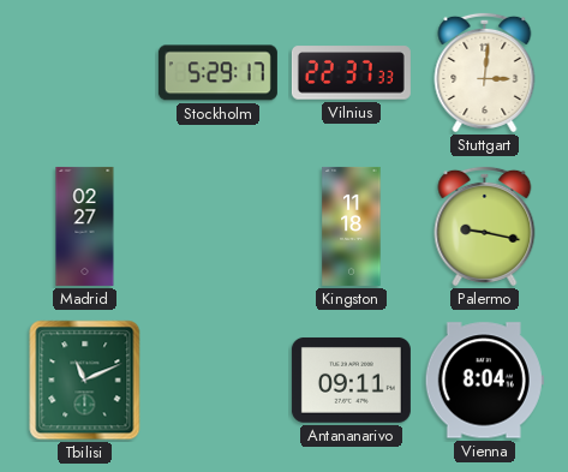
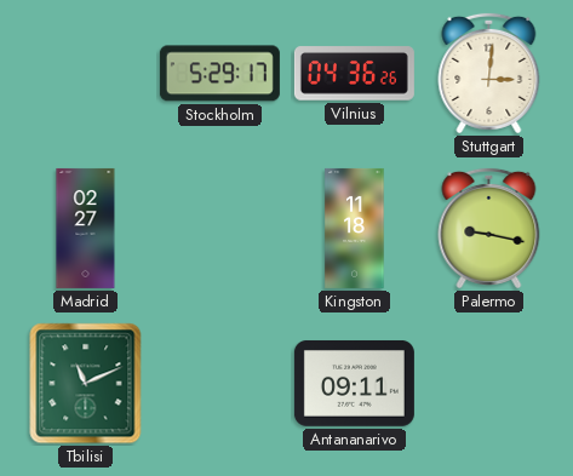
Vilnius: 22:37 -> 04:36 (354, 74)
Vienna: 8:04 -> none (484, 381)
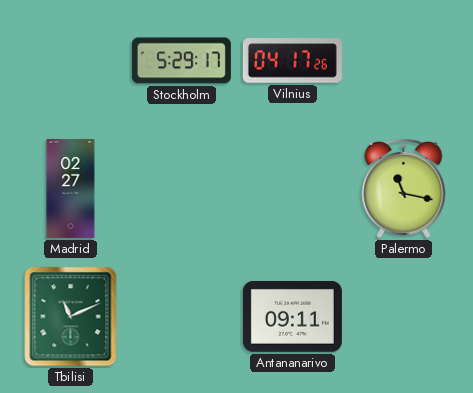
Vilnius: 04:36 -> 04:17 (292, 61)
Stuttgart: 3:01 -> none (489, 73)
Kingston: 11:18 -> none (355, 228)
Palermo: 9:17 -> 11:17 (404, 188)
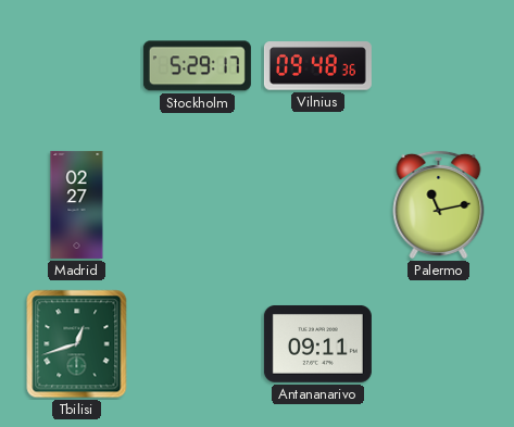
Vilnius: 04:17 -> 09:48 (317, 66)
Palermo: 11:17 -> 11:13 (439, 204)
Tbilisi: 11:11 -> 12:42 (77, 344)
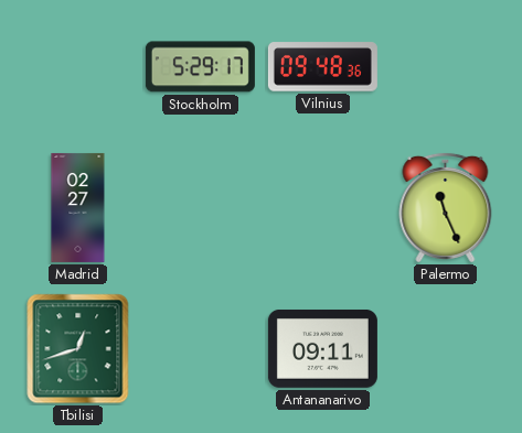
Palermo: 11:13 -> 11:26 (446, 207)
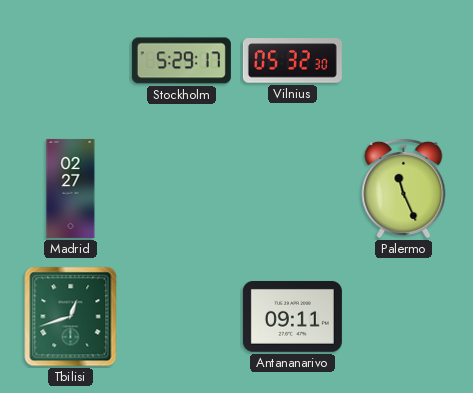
Vilnius: 09:48 -> 05:32 (292, 61)
